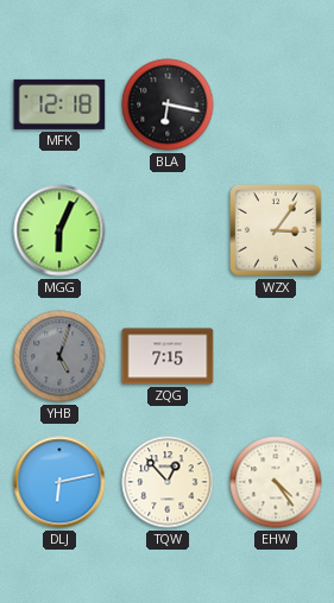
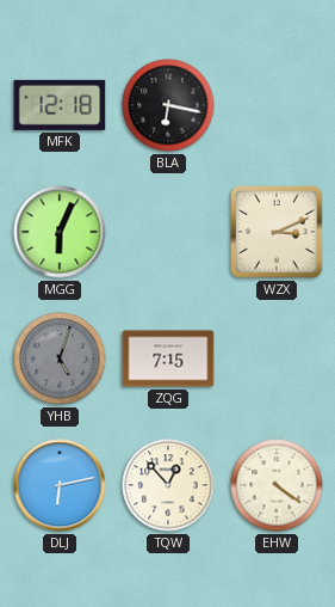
WZX: 3:06 -> 3:11 (278, 233)
EHW: 4:24 -> 4:21 (277, 485)
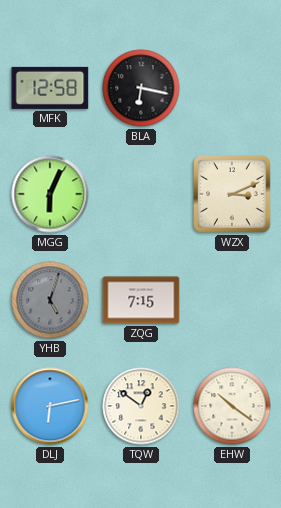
MFK: 12:18 -> 12:58 (50, 88)
TQW: 12:53 -> 12:51 (141, 406)
EHW: 4:21 -> 10:21 (232, 406)
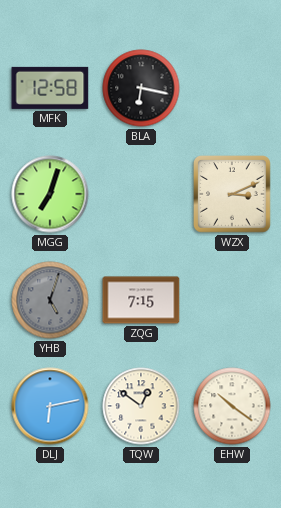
MGG: 6:04 -> 7:03 (50, 194)
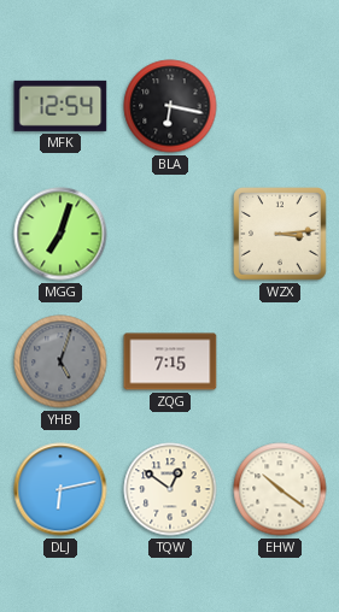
MFK: 12:58 -> 12:54 (60, 106)
WZX: 3:11 -> 3:14 (281, 235)
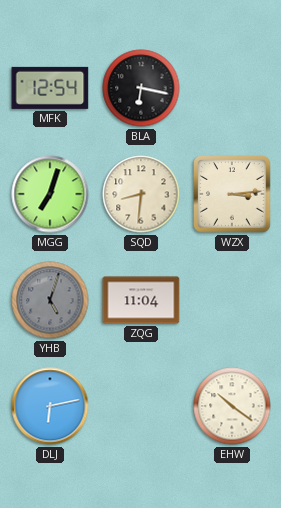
SQD: none -> 8:31 (141, 194)
ZQG: 7:15 -> 11:04 (141, 300)
TQW: 12:51 -> none (170, 489)
